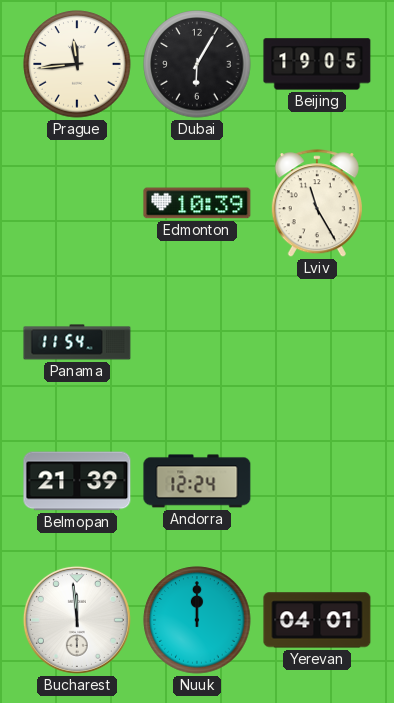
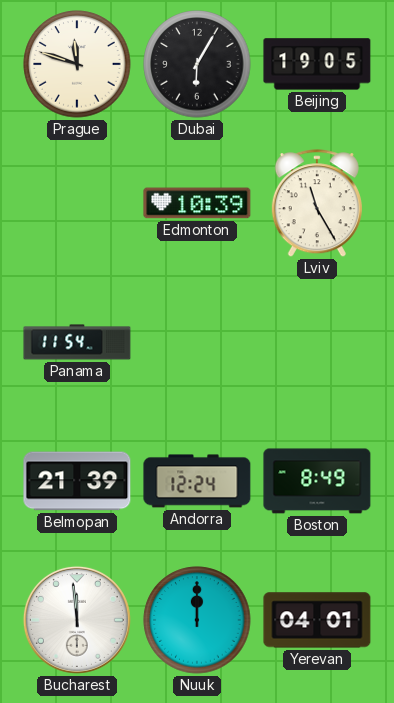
Prague: 11:44 -> 11:48 (77, 64)
Boston: none -> 8:49 (317, 481)
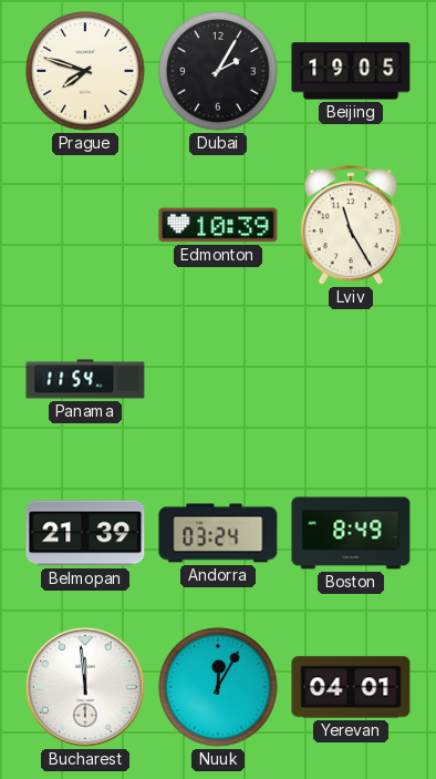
Prague: 11:48 -> 7:48 (85, 71)
Dubai: 6:05 -> 2:05 (218, 71)
Andorra: 12:24 -> 03:24 (218, 533)
Nuuk: 12:00 -> 12:05 (218, 687)
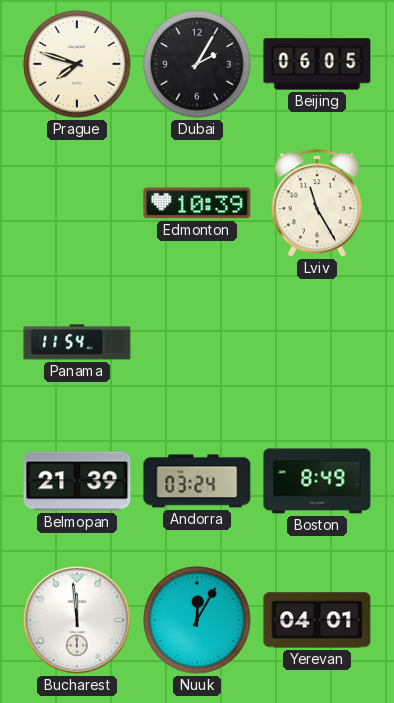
Beijing: 19:05 -> 06:05 (317, 64)
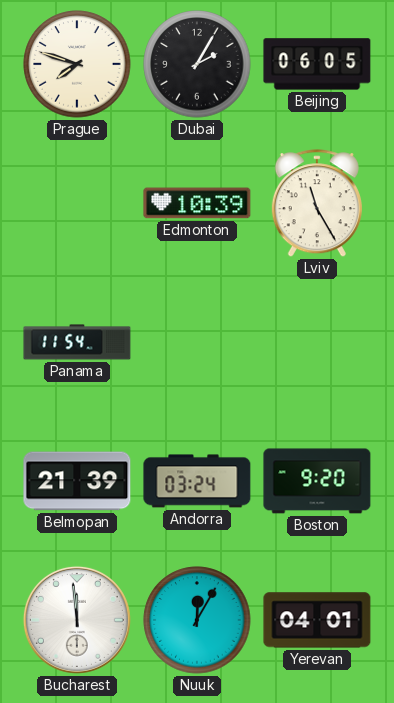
Boston: 8:49 -> 9:20 (317, 481)
